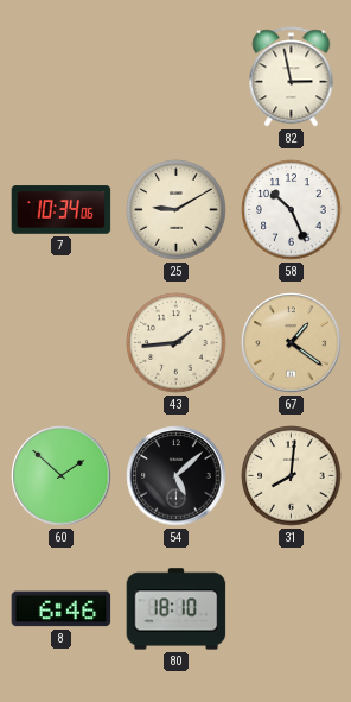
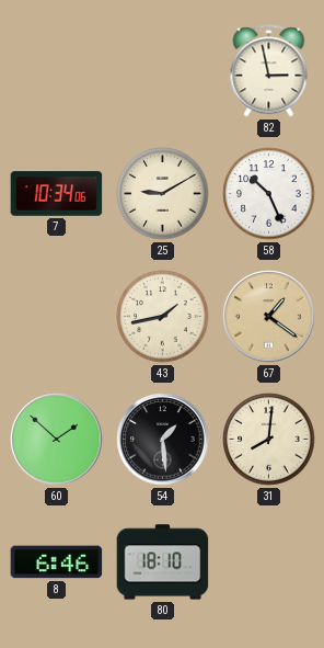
43: 1:44 -> 1:43 (163, 317)
54: 5:08 -> 1:29 (163, 440)
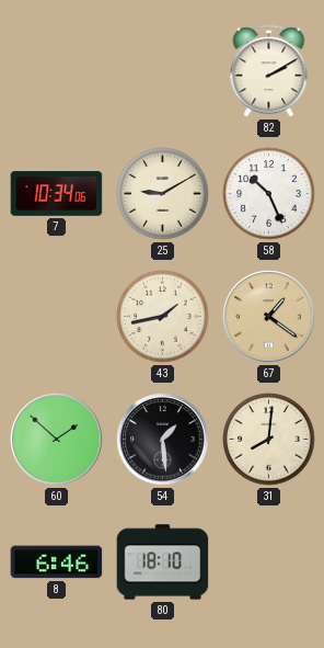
82: 2:58 -> 2:10 (269, 71)
